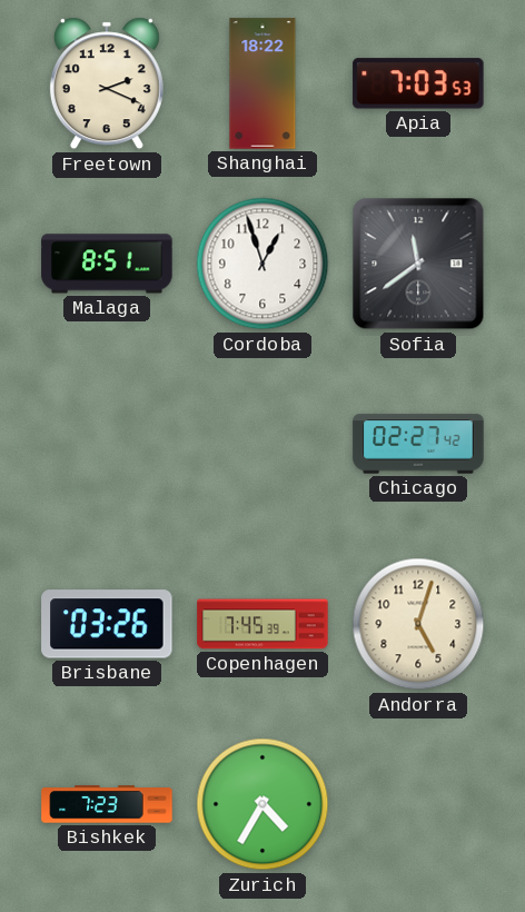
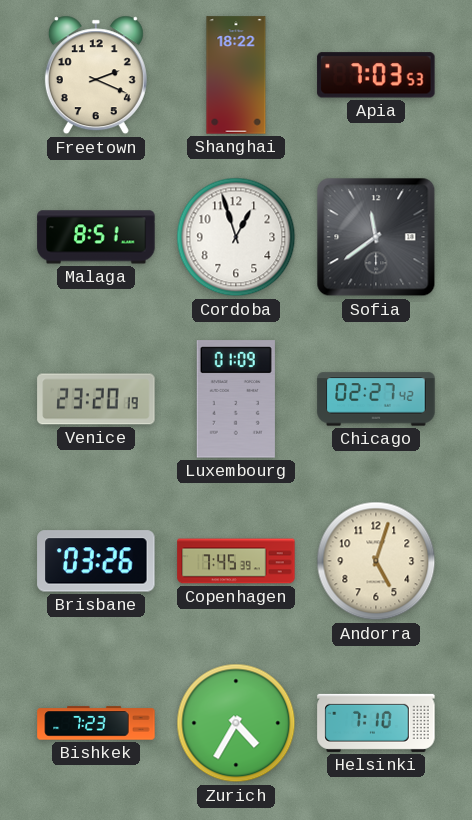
Venice: none -> 23:20 (96, 399)
Luxembourg: none -> 01:09 (236, 399)
Helsinki: none -> 7:10 (376, 723)
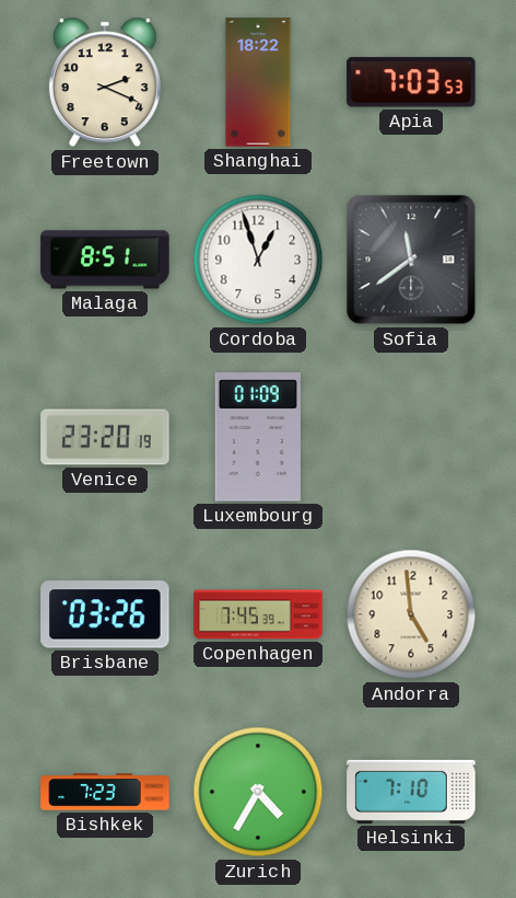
Chicago: 02:27 -> none (376, 399)
Andorra: 5:03 -> 4:59 (411, 614)
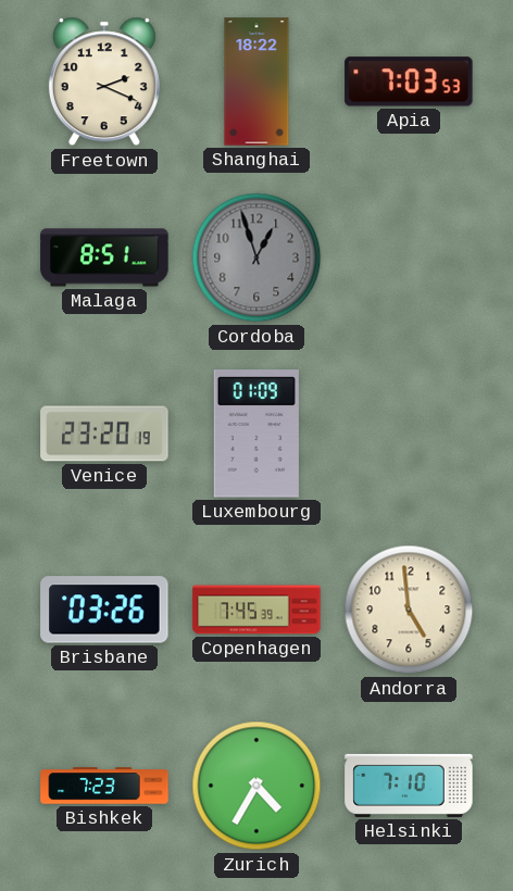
Cordoba dial: white -> grey (256, 258)
Sofia: 11:39 -> none (411, 260)
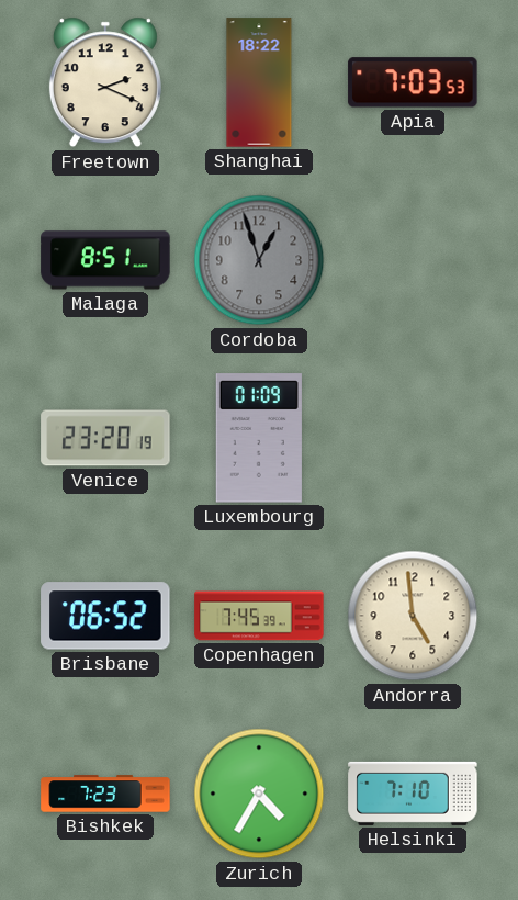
Brisbane: 03:26 -> 06:52 (105, 616)
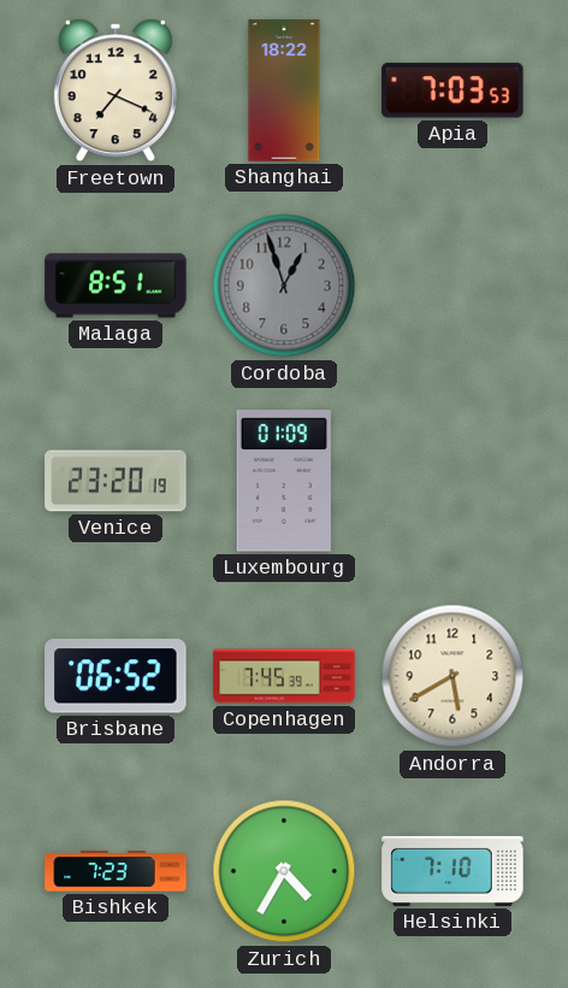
Freetown: 2:19 -> 7:19 (116, 90)
Andorra: 4:59 -> 5:40 (452, 676)
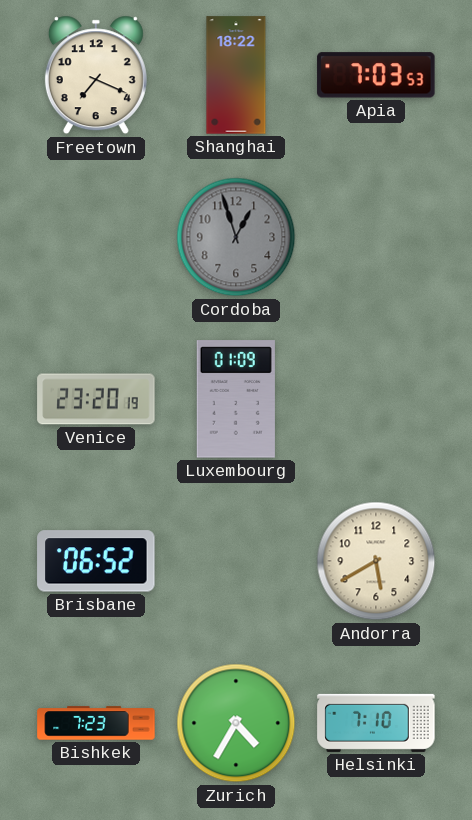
Malaga: 8:51 -> none (116, 286)
Copenhagen: 7:45 -> none (284, 676)
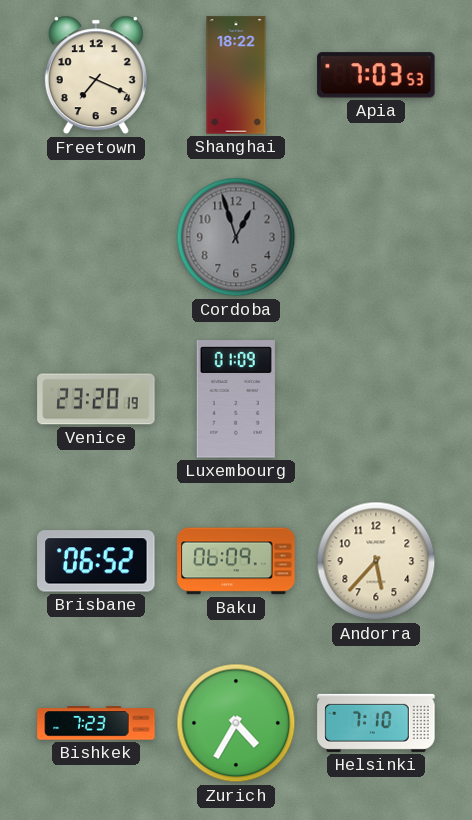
Baku: none -> 06:09 (236, 561)
Andorra: 5:40 -> 5:37 (376, 561)
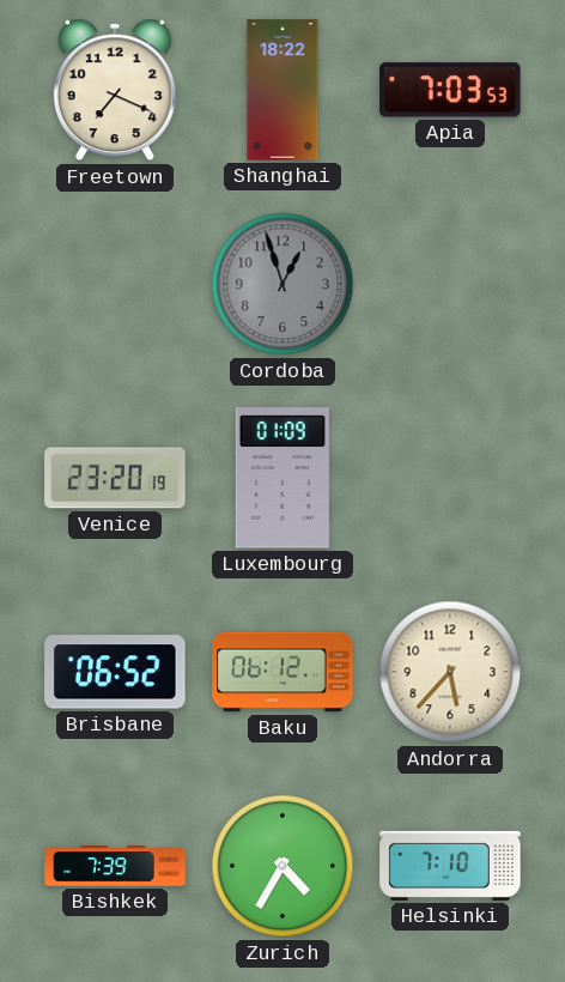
Baku: 06:09 -> 06:12 (282, 672)
Bishkek: 7:23 -> 7:39 (115, 866)
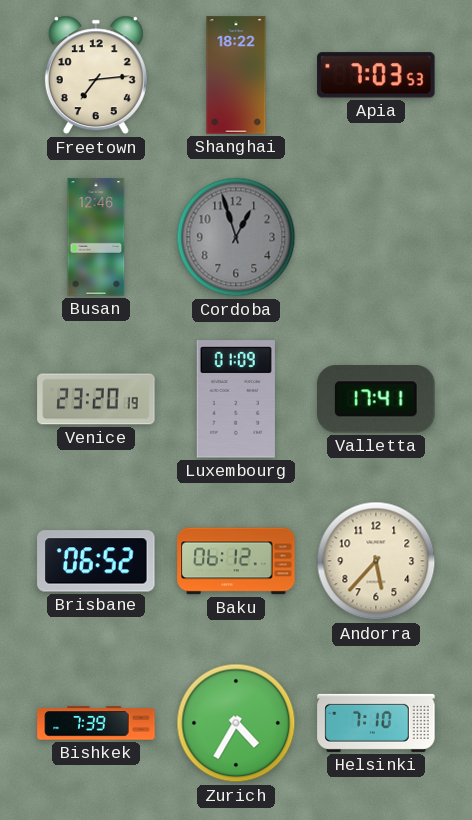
Freetown: 7:19 -> 7:14 (96, 75)
Busan: none -> 12:46 (96, 237)
Valletta: none -> 17:41 (377, 399)
